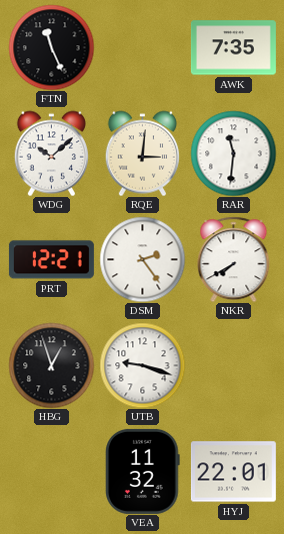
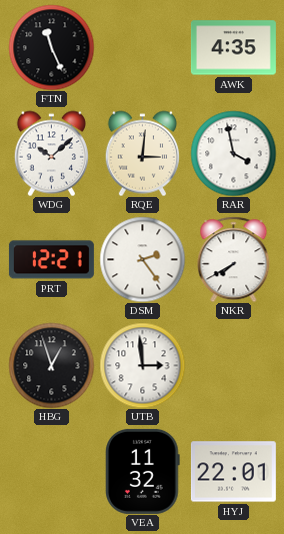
AWK: 7:35 -> 4:35 (233, 48)
RAR: 11:31 -> 3:58 (233, 153)
UTB: 9:18 -> 2:59 (142, 365)
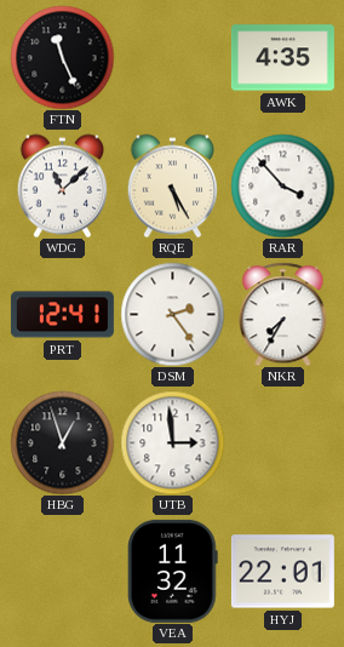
WDG: 10:08 -> 11:08 (62, 185)
RQE: 3:01 -> 5:25 (172, 185)
RAR: 3:58 -> 3:53 (282, 185)
PRT: 12:21 -> 12:41 (62, 315)
NKR: 7:40 -> 7:35 (283, 314)
